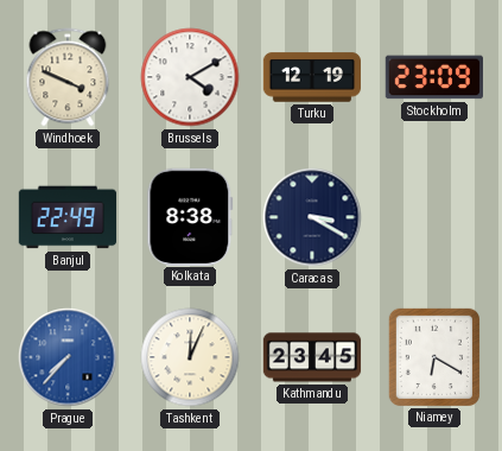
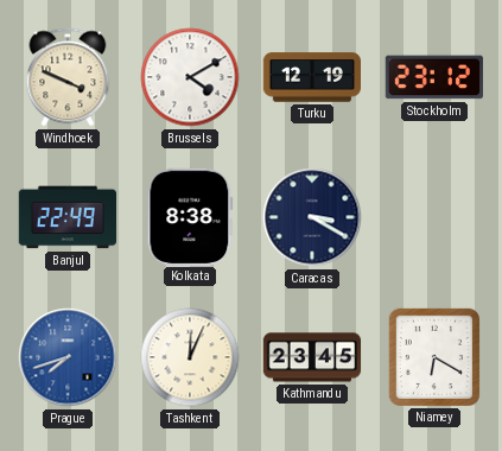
Stockholm: 23:09 -> 23:12 (433, 77)
Prague: 7:37 -> 7:42 (68, 357)
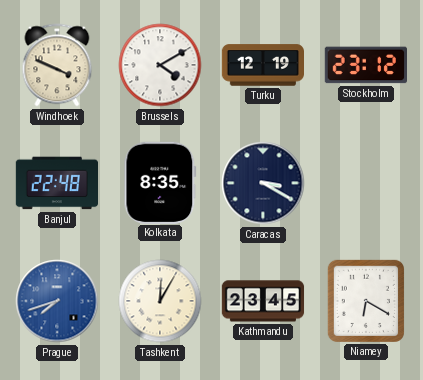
Banjul: 22:49 -> 22:48 (56, 183)
Kolkata: 8:38 -> 8:35 (160, 182)
Tashkent: 12:04 -> 12:05 (160, 301)
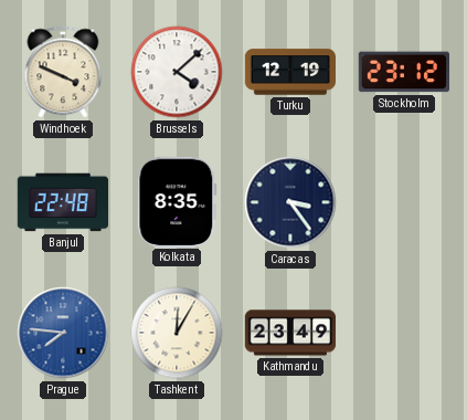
Brussels: 4:10 -> 4:08 (177, 72)
Caracas: 3:20 -> 3:24 (290, 202)
Prague: 7:42 -> 7:46 (63, 333)
Kathmandu: 23:45 -> 23:49 (290, 333)
Niamey: 6:20 -> none (365, 300)
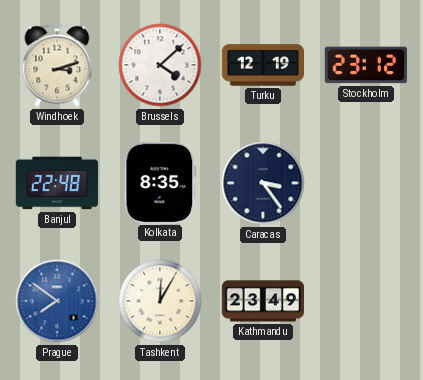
Windhoek: 3:49 -> 3:12 (57, 65)
Prague: 7:46 -> 7:51 (57, 301)
